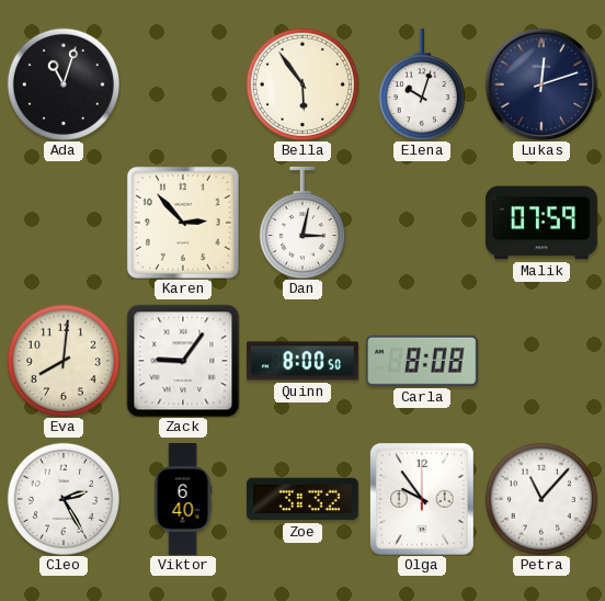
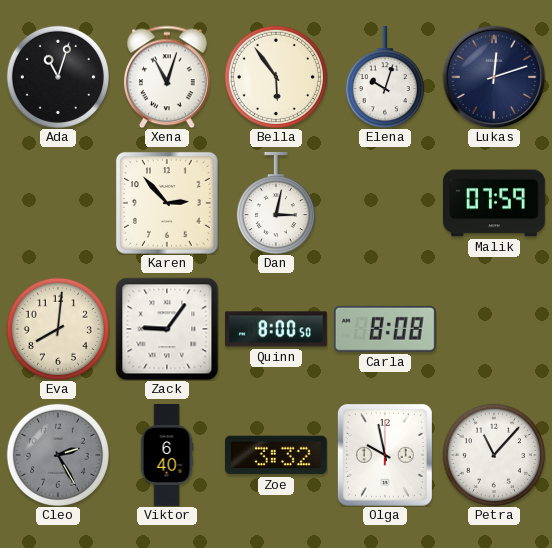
Xena: none -> 11:03 (167, 77)
Cleo dial: white -> grey (58, 455)
Olga: 9:54 -> 9:58 (385, 455)
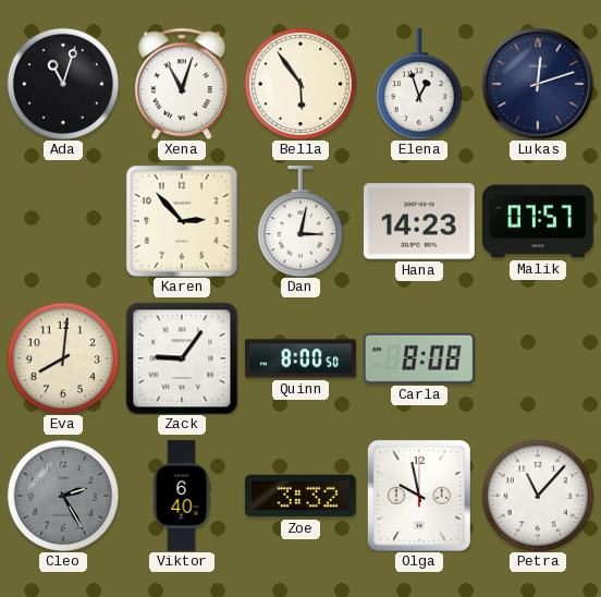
Elena: 10:03 -> 12:57 (419, 84)
Hana: none -> 14:23 (419, 221)
Malik: 07:59 -> 07:57 (538, 221)
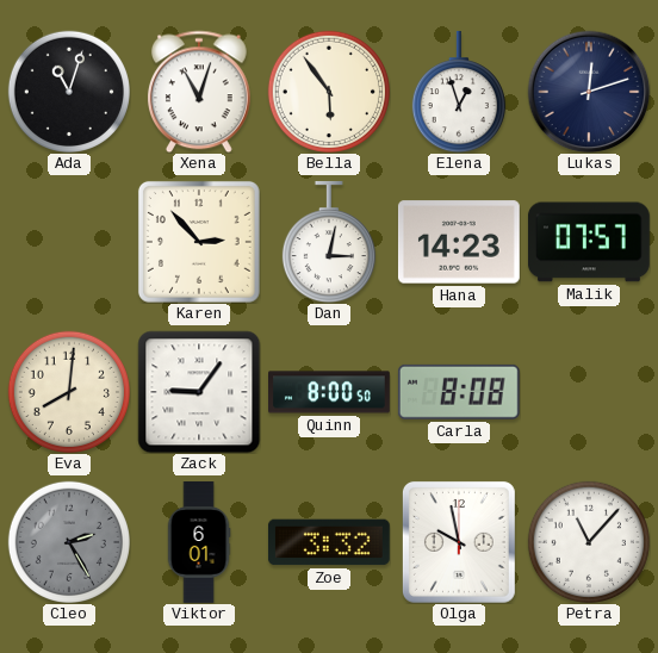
Viktor: 6:40 -> 6:01 (199, 543)
